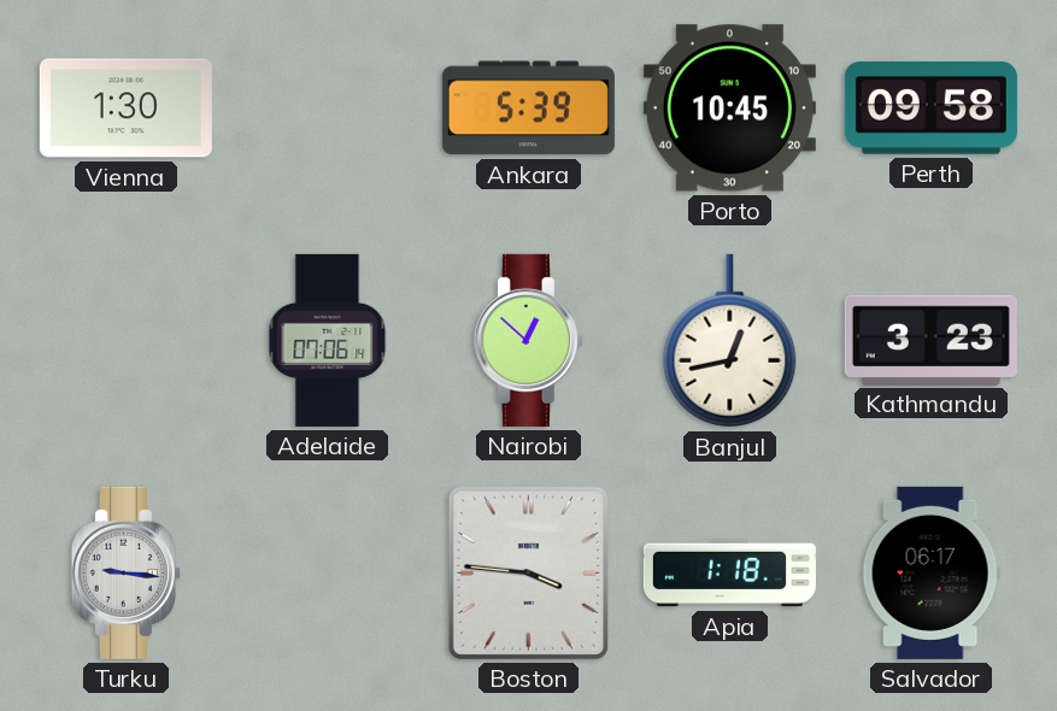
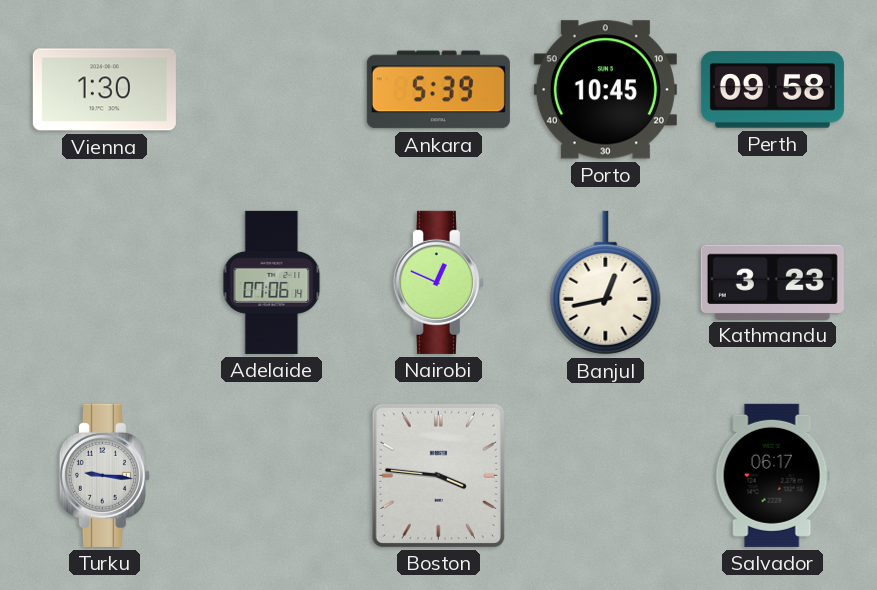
Nairobi: 12:52 -> 12:49 (438, 282)
Apia: 1:18 -> none (729, 574)
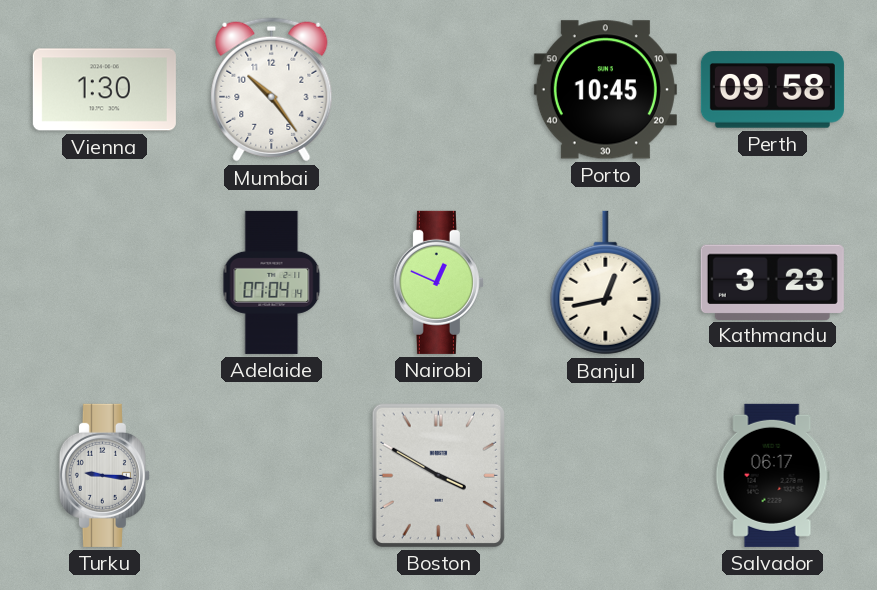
Mumbai: none -> 10:24 (272, 90)
Ankara: 5:39 -> none (438, 90)
Adelaide: 07:06 -> 07:04 (272, 282)
Boston: 3:46 -> 3:50 (438, 475)
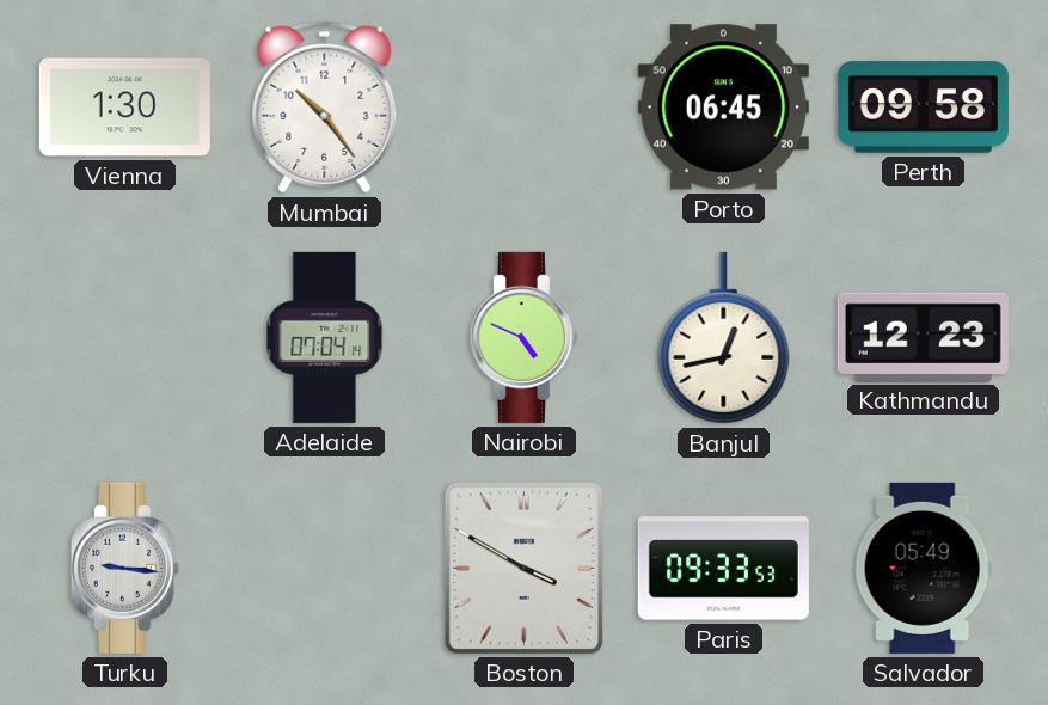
Porto: 10:45 -> 06:45 (723, 108)
Nairobi: 12:49 -> 4:49 (523, 337)
Kathmandu: 3:23 -> 12:23 (923, 337)
Paris: none -> 09:33 (723, 569)
Salvador: 06:17 -> 05:49 (923, 568)
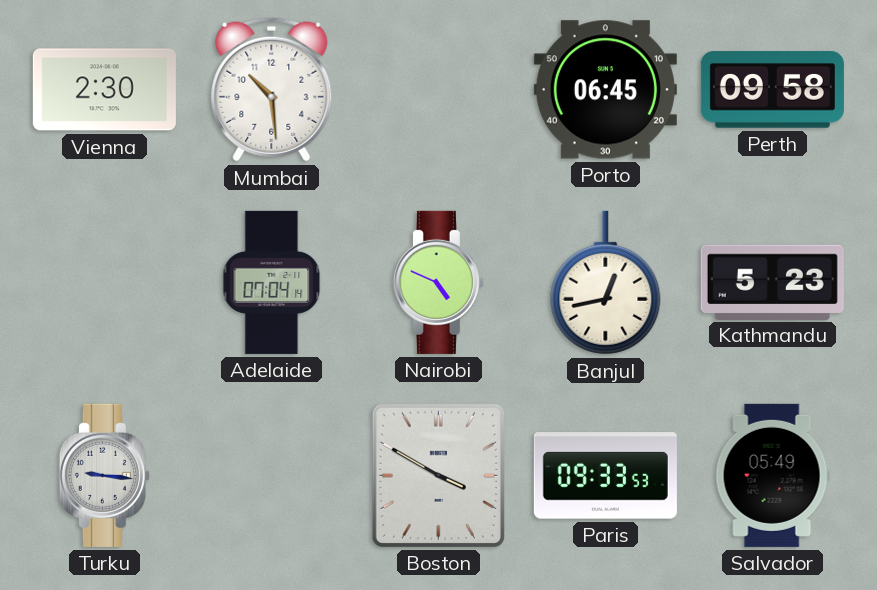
Vienna: 1:30 -> 2:30 (104, 90)
Mumbai: 10:24 -> 10:29 (272, 90)
Kathmandu: 12:23 -> 5:23 (772, 282)
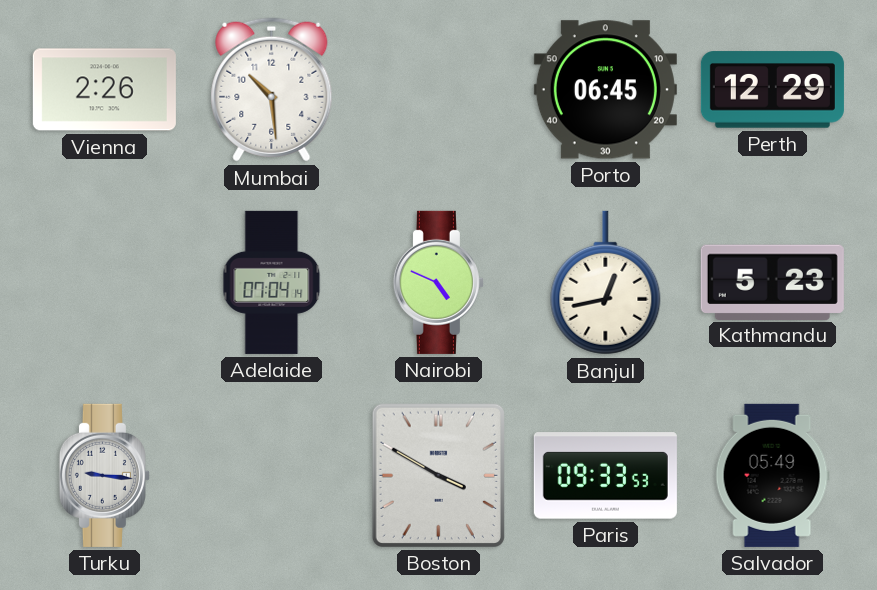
Vienna: 2:30 -> 2:26 (104, 90)
Perth: 09:58 -> 12:29 (772, 90)
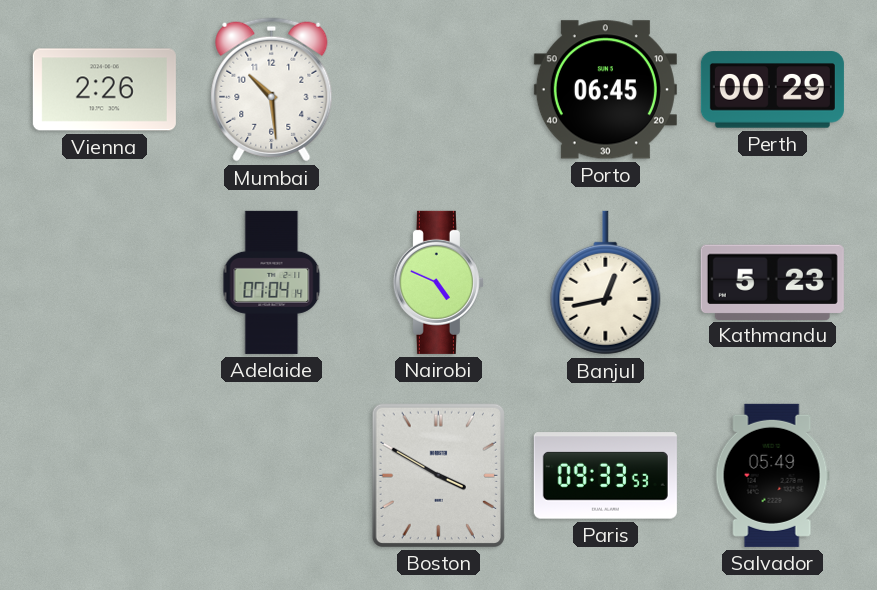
Perth: 12:29 -> 00:29 (772, 90)
Turku: 9:16 -> none (104, 475)
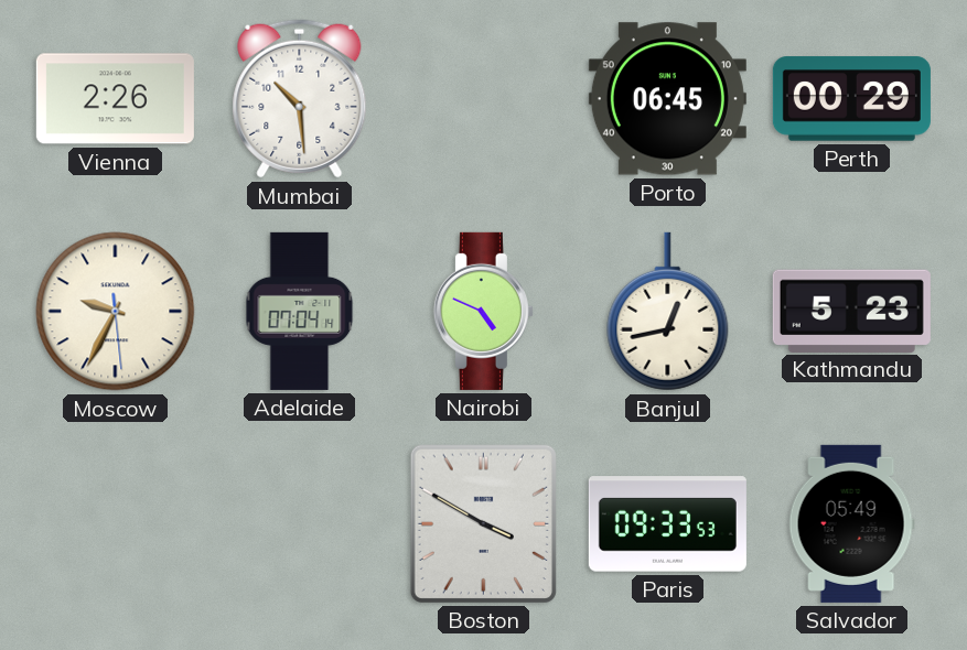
Moscow: none -> 9:34 (116, 312)
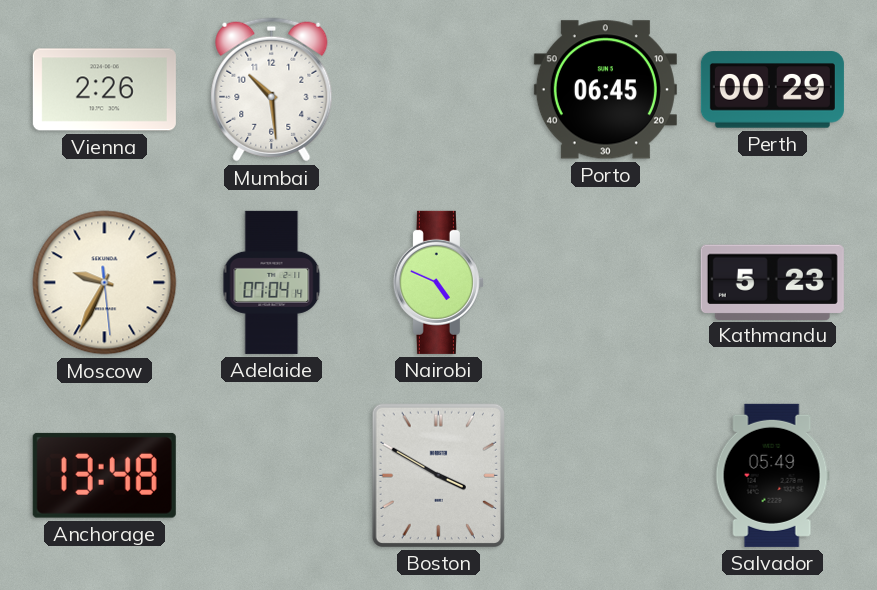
Banjul: 12:43 -> none (668, 312)
Anchorage: none -> 13:48 (104, 475)
Paris: 09:33 -> none (667, 524)
